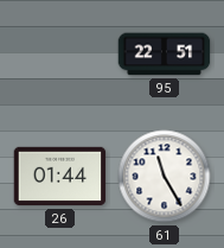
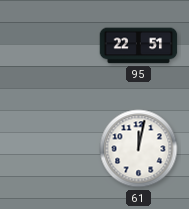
26: 01:44 -> none (60, 177)
61: 11:25 -> 12:02 (139, 149)
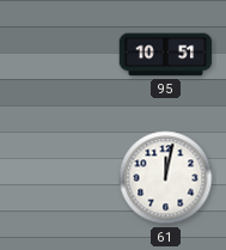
95: 22:51 -> 10:51 (166, 55)
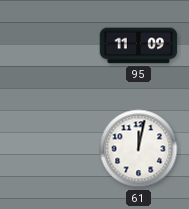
95: 10:51 -> 11:09 (139, 46)
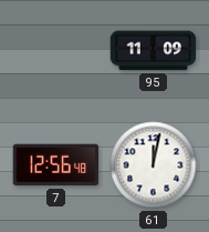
7: none -> 12:56 (56, 165)
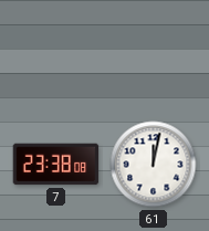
95: 11:09 -> none (154, 51)
7: 12:56 -> 23:38 (56, 165)
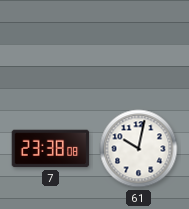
61: 12:02 -> 10:02 (139, 149)
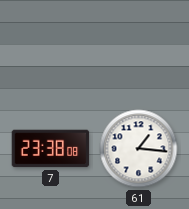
61: 10:02 -> 1:16 (139, 149)
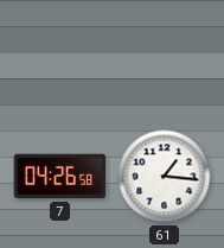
7: 23:38 -> 04:26 (60, 177)
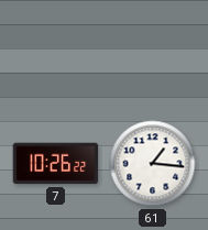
7: 04:26 -> 10:26 (56, 164)
